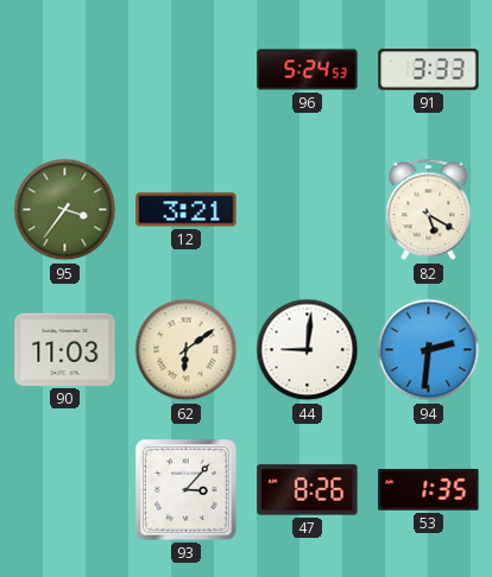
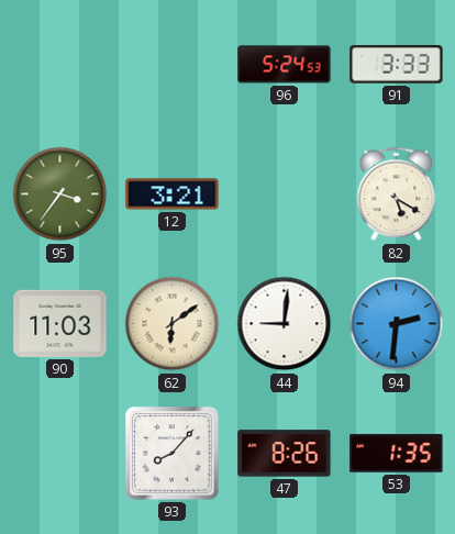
93: 3:07 -> 8:07 (173, 454)
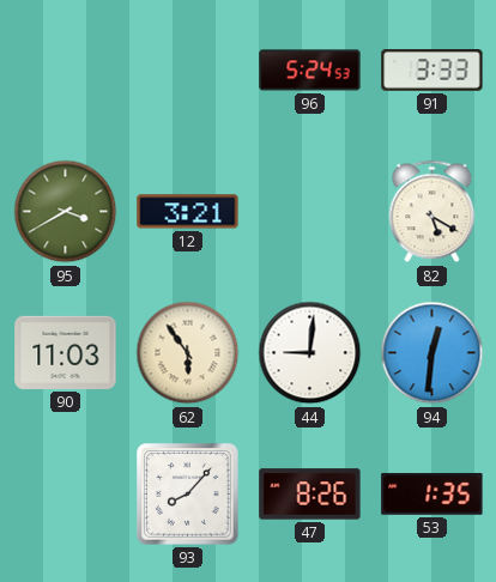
95: 3:36 -> 3:40 (66, 212)
62: 6:09 -> 5:54 (188, 353)
94: 2:31 -> 12:31 (433, 353)
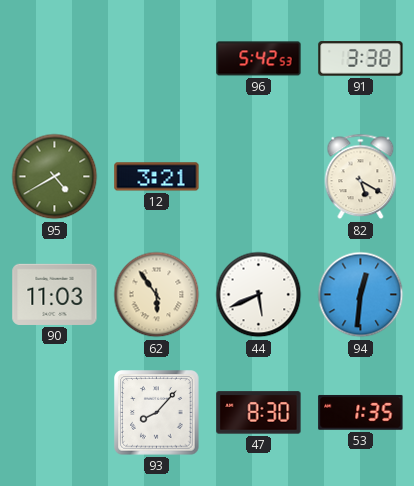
96: 5:24 -> 5:42 (259, 59)
91: 3:33 -> 3:38 (361, 59)
95: 3:40 -> 4:40 (55, 177)
44: 9:01 -> 5:41 (259, 295)
47: 8:26 -> 8:30 (259, 413)
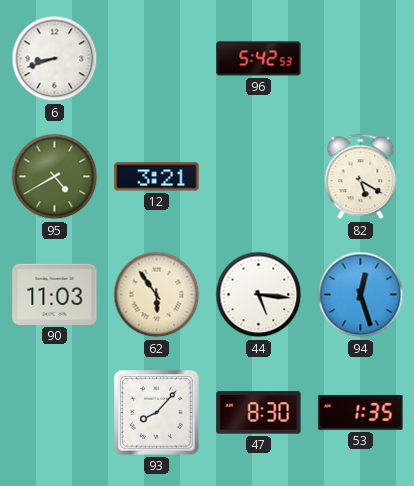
6: none -> 8:42 (55, 59)
91: 3:38 -> none (361, 59)
44: 5:41 -> 5:16 (259, 295)
94: 12:31 -> 12:27 (361, 295)
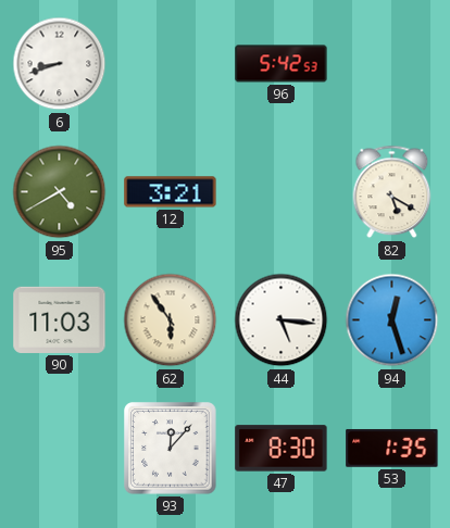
93: 8:07 -> 12:07 (171, 449)
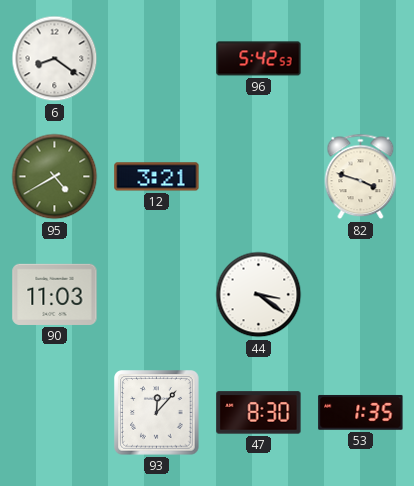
6: 8:42 -> 8:21 (55, 59)
82: 5:20 -> 3:48 (361, 177)
62: 5:54 -> none (171, 320)
44: 5:16 -> 3:21 (259, 295)
94: 12:27 -> none (392, 320)
